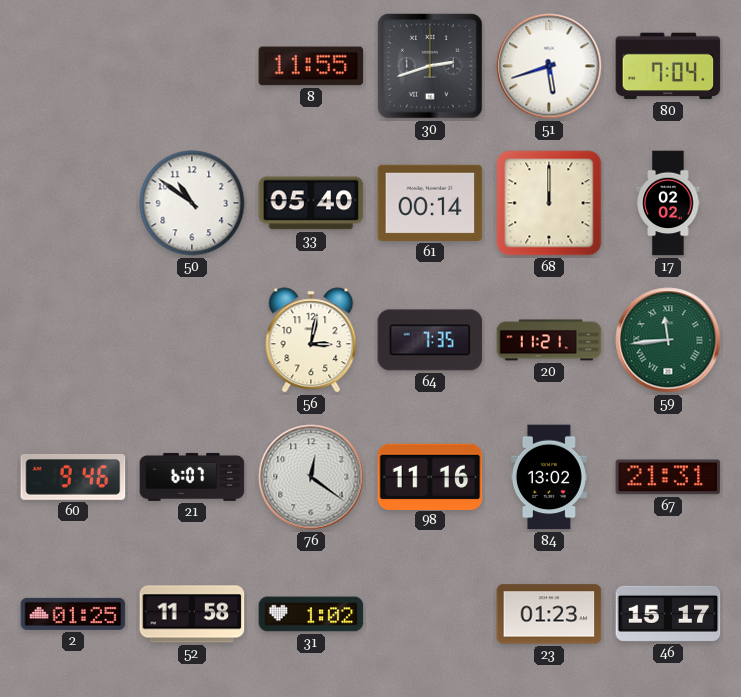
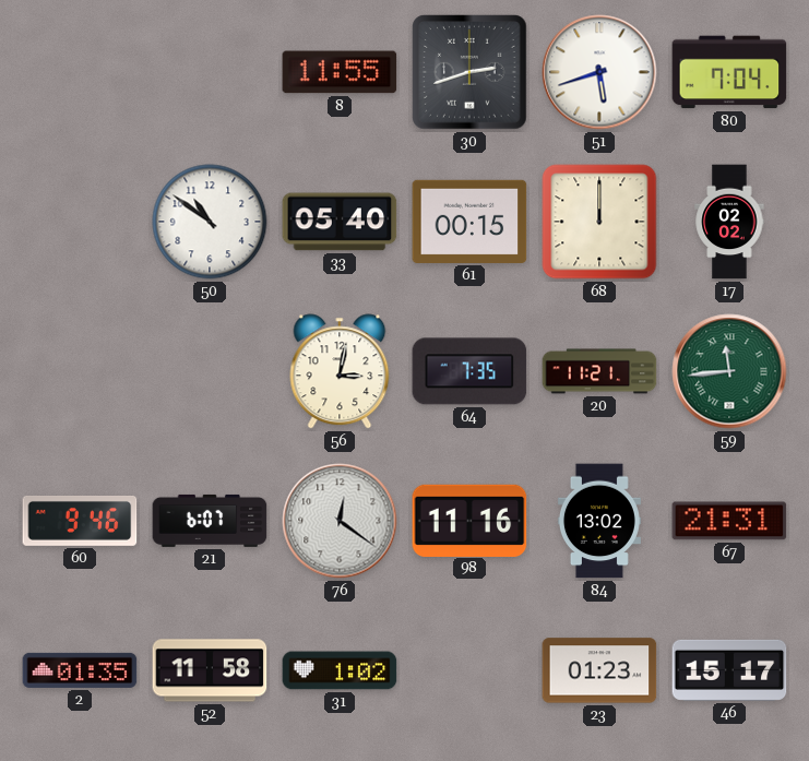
61: 00:14 -> 00:15 (469, 222)
2: 01:25 -> 01:35 (80, 670)
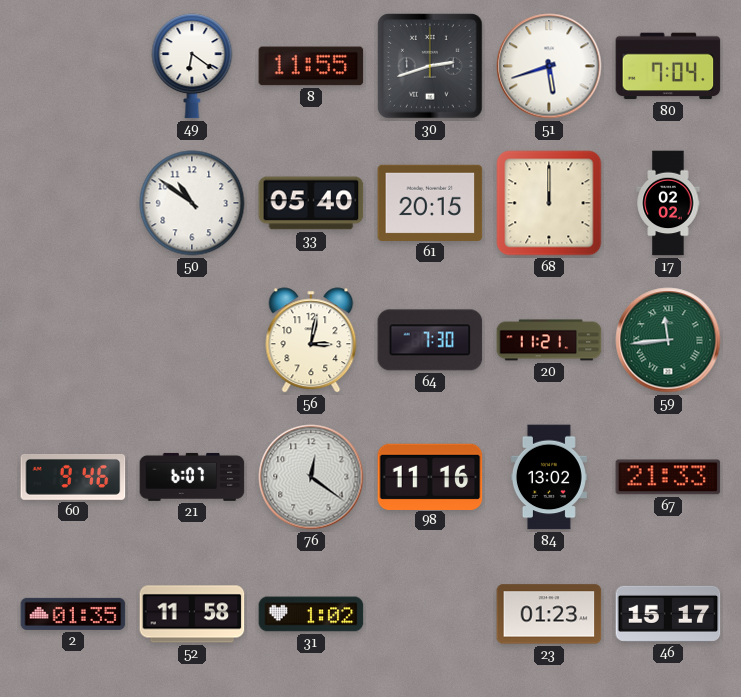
49: none -> 6:21 (192, 66)
61: 00:15 -> 20:15 (430, 203)
64: 7:35 -> 7:30 (430, 340)
67: 21:31 -> 21:33 (668, 477)
